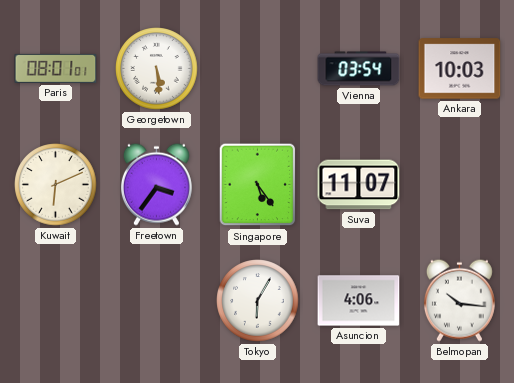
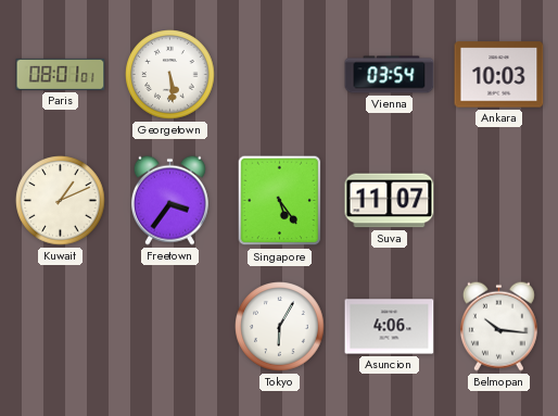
Kuwait: 6:11 -> 1:11 (61, 201)
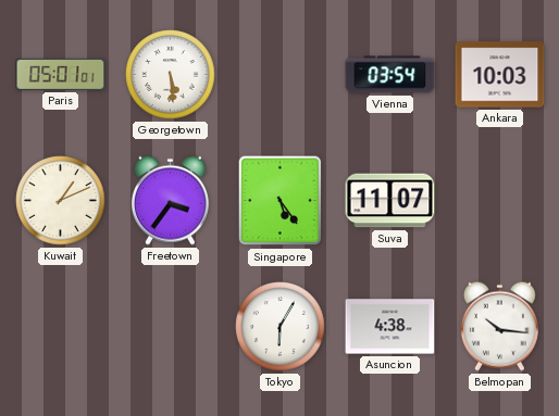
Paris: 08:01 -> 05:01 (61, 74)
Asuncion: 4:06 -> 4:38 (390, 327)
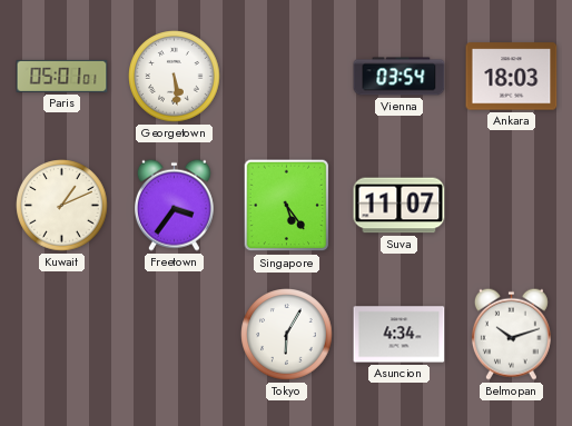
Ankara: 10:03 -> 18:03 (512, 77)
Asuncion: 4:38 -> 4:34 (400, 335)
Belmopan: 10:16 -> 10:12 (511, 334)
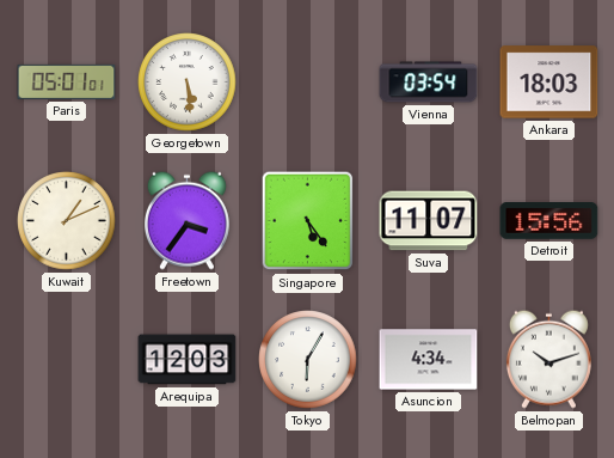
Detroit: none -> 15:56 (549, 221)
Arequipa: none -> 12:03 (188, 360)
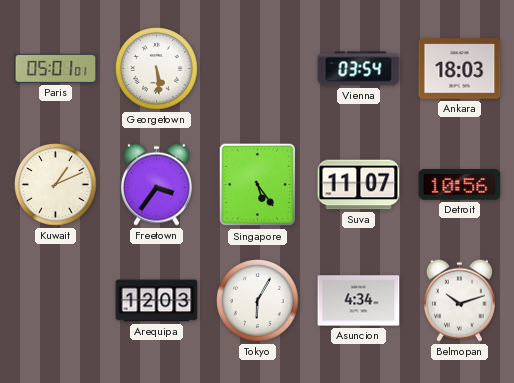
Detroit: 15:56 -> 10:56 (460, 185)
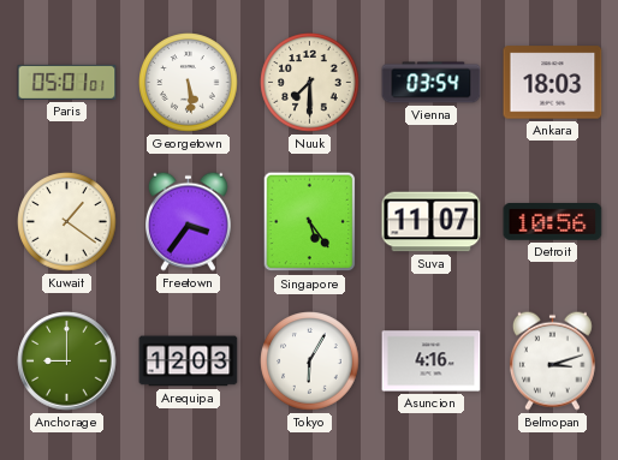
Nuuk: none -> 7:30 (310, 83)
Kuwait: 1:11 -> 1:21 (67, 222)
Anchorage: none -> 9:00 (67, 362)
Asuncion: 4:34 -> 4:16 (432, 362)
Belmopan: 10:12 -> 3:12 (552, 360)
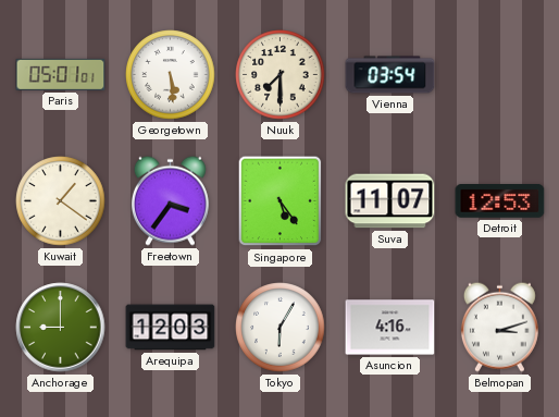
Ankara: 18:03 -> none (553, 83)
Detroit: 10:56 -> 12:53 (500, 201)
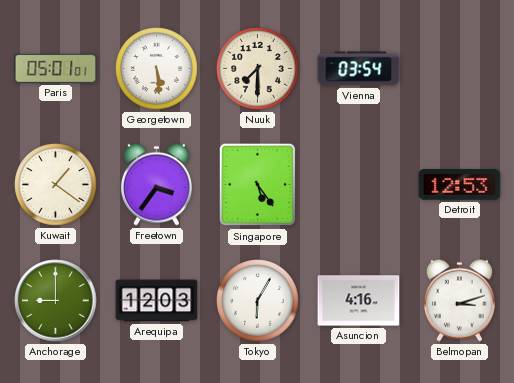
Suva: 11:07 -> none (390, 201)
